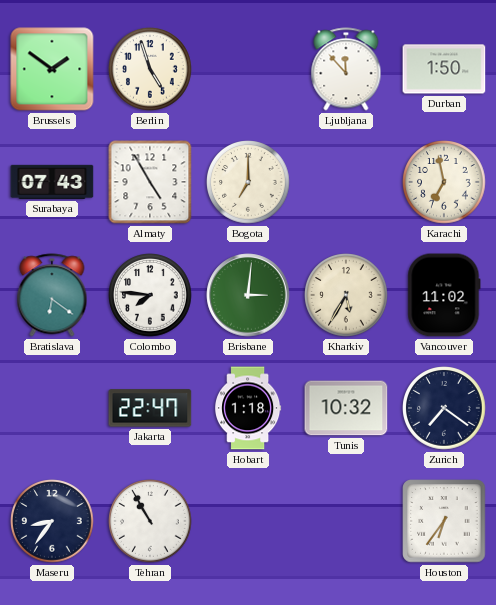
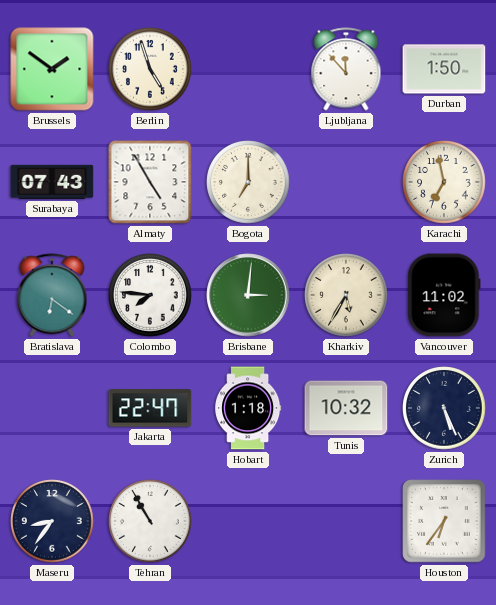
Zurich: 7:21 -> 5:26 (444, 408)
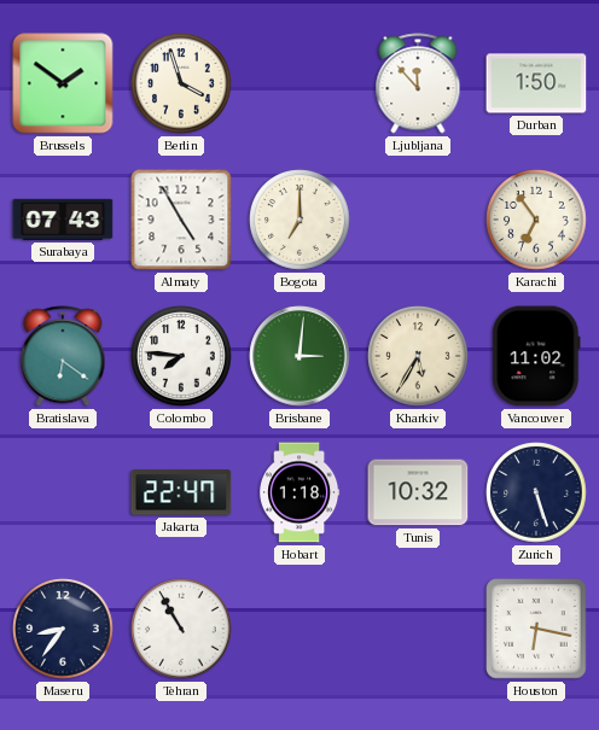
Berlin: 4:57 -> 3:57 (181, 83)
Karachi: 6:58 -> 6:54 (536, 220)
Zurich: 5:26 -> 5:27 (536, 492)
Houston: 6:36 -> 6:17 (536, 629)
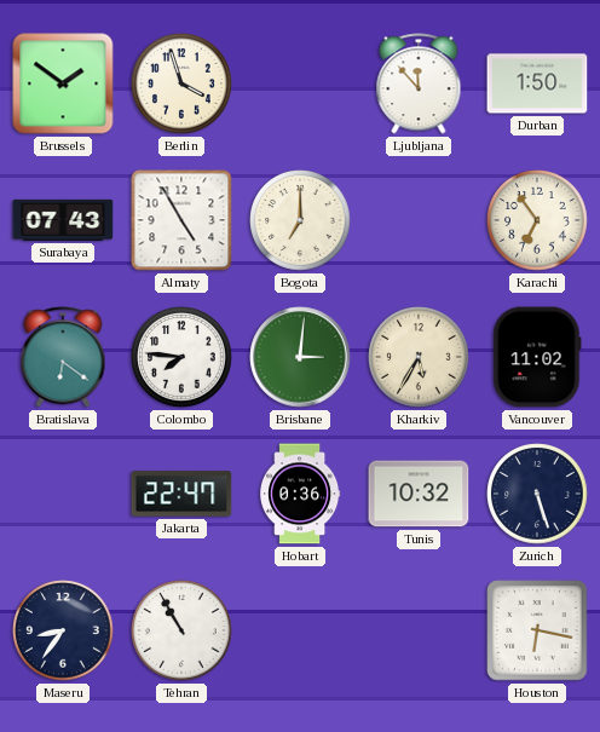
Hobart: 1:18 -> 0:36 (301, 494)
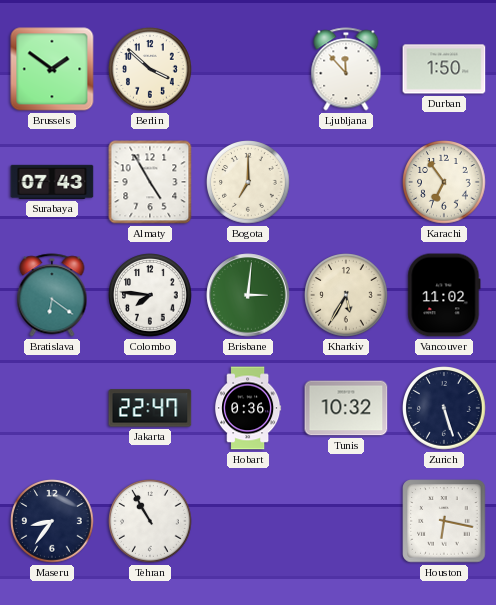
Berlin: 3:57 -> 3:52 (150, 69)
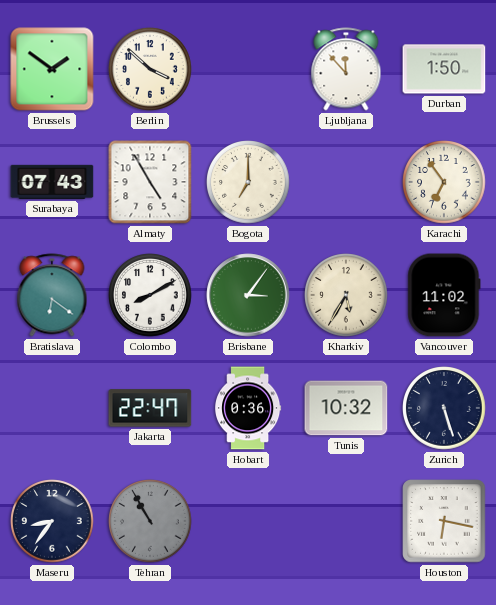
Colombo: 7:46 -> 8:10 (150, 295)
Brisbane: 3:01 -> 3:06 (248, 295)
Tehran dial: white -> grey (150, 521)
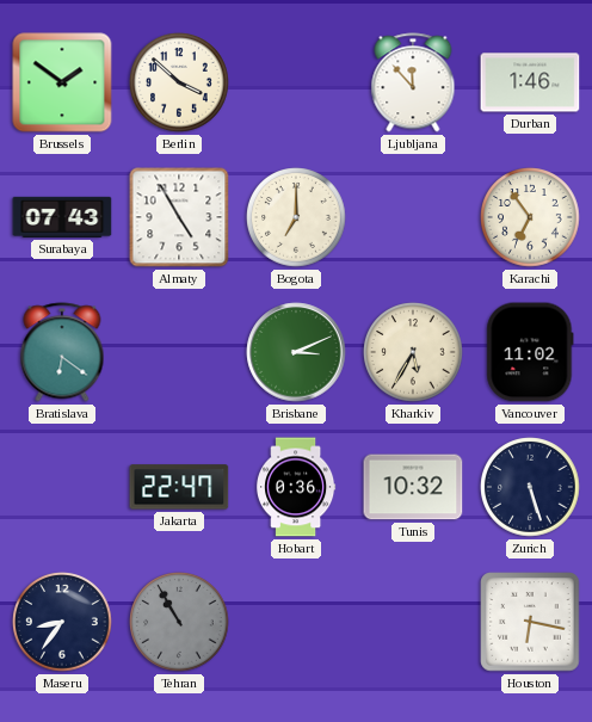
Durban: 1:50 -> 1:46 (530, 82)
Colombo: 8:10 -> none (150, 295)
Brisbane: 3:06 -> 3:11 (296, 352)
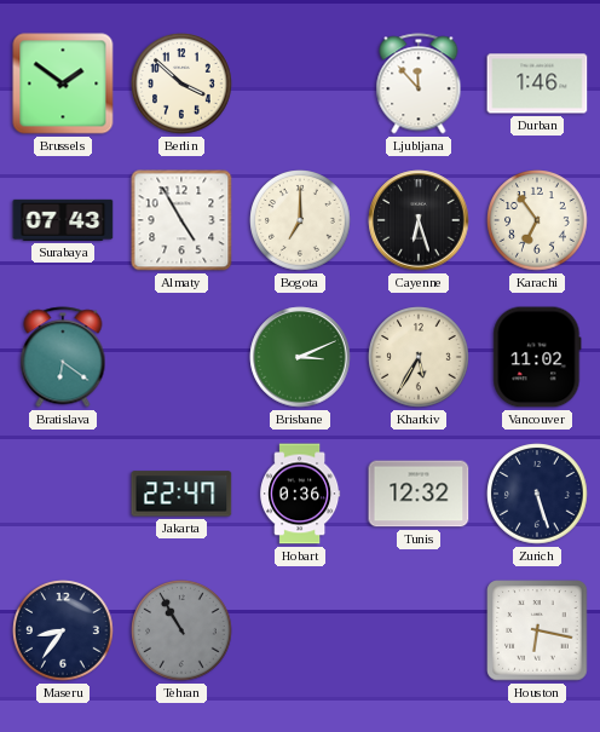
Cayenne: none -> 6:27 (419, 220)
Tunis: 10:32 -> 12:32 (419, 494)
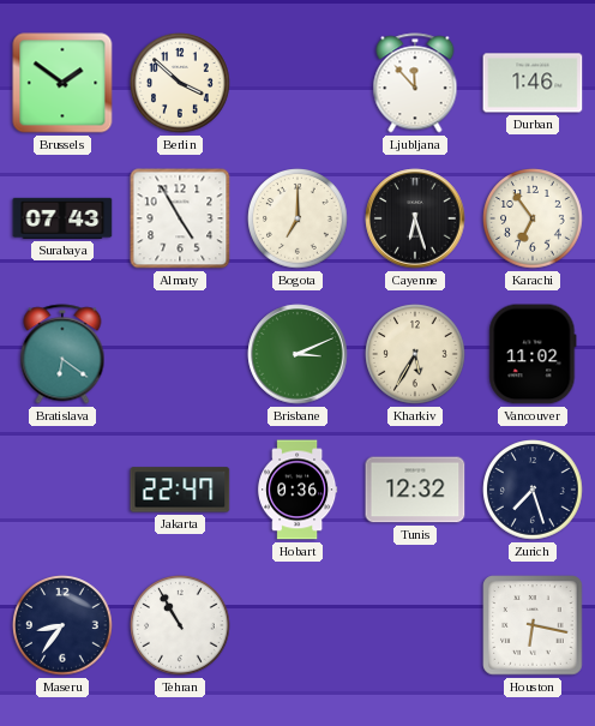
Zurich: 5:27 -> 7:27 (533, 490)
Tehran dial: grey -> white (180, 625)
